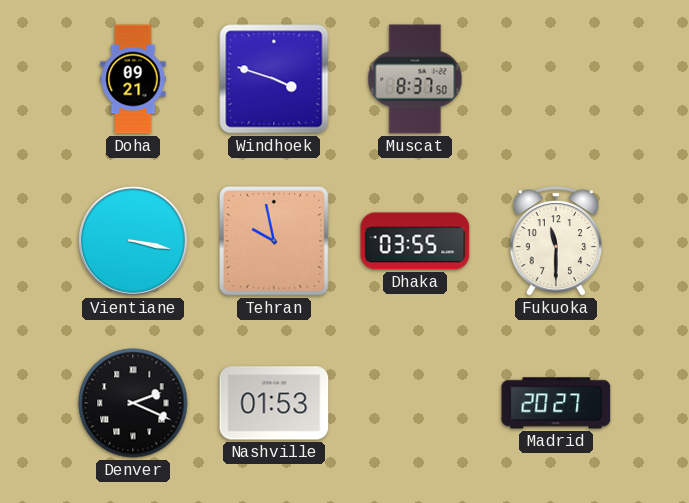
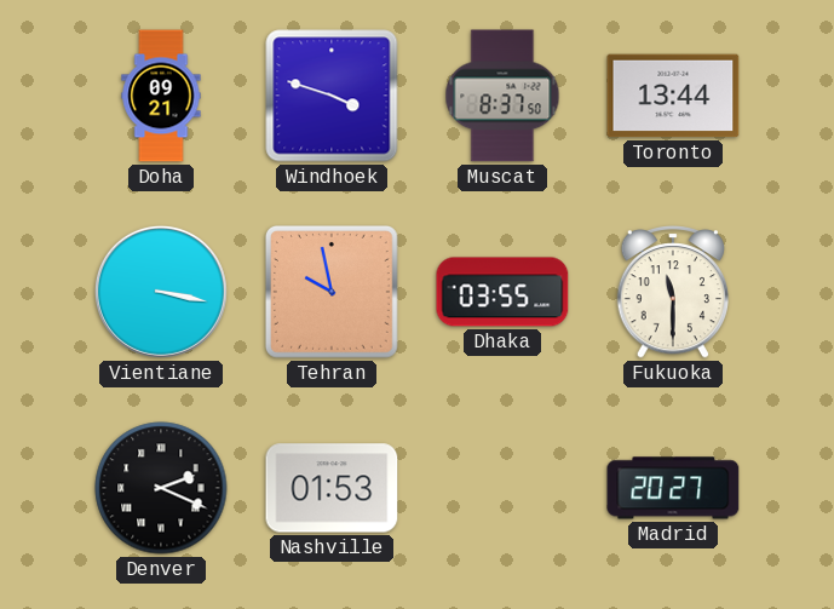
Toronto: none -> 13:44 (673, 96)
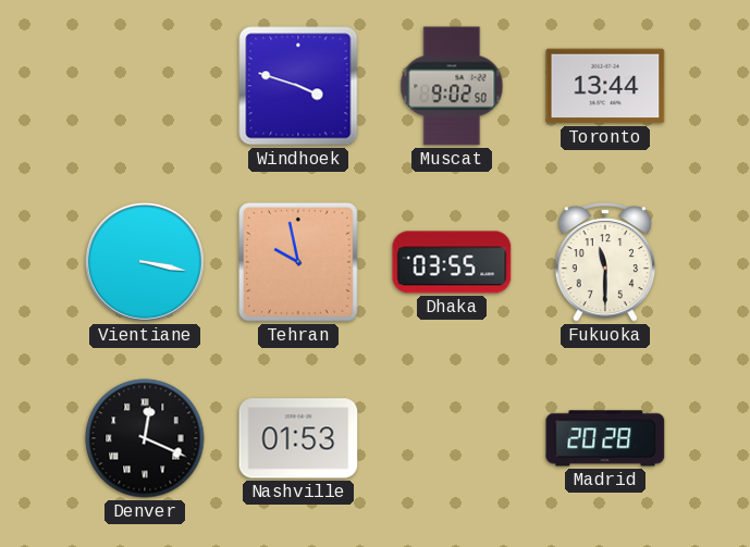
Doha: 09:21 -> none (161, 96)
Muscat: 8:37 -> 9:02 (452, 86)
Denver: 2:19 -> 12:19 (145, 438)
Madrid: 20:27 -> 20:28 (605, 438)
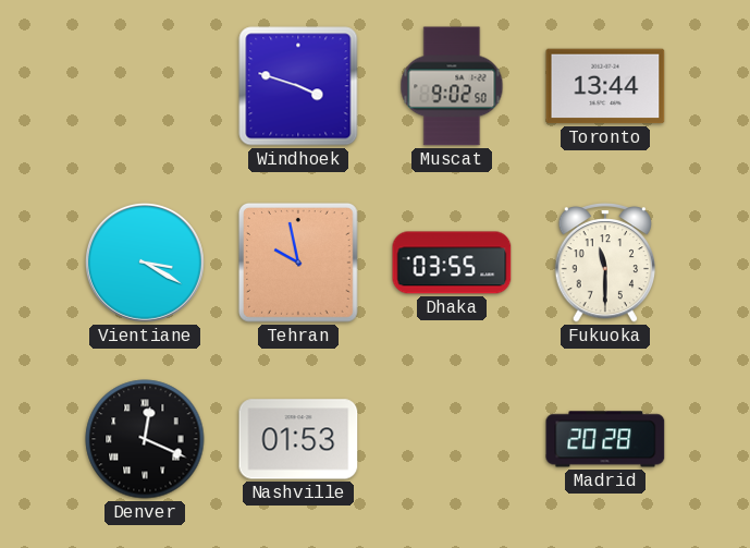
Vientiane: 3:17 -> 3:20 (145, 263)
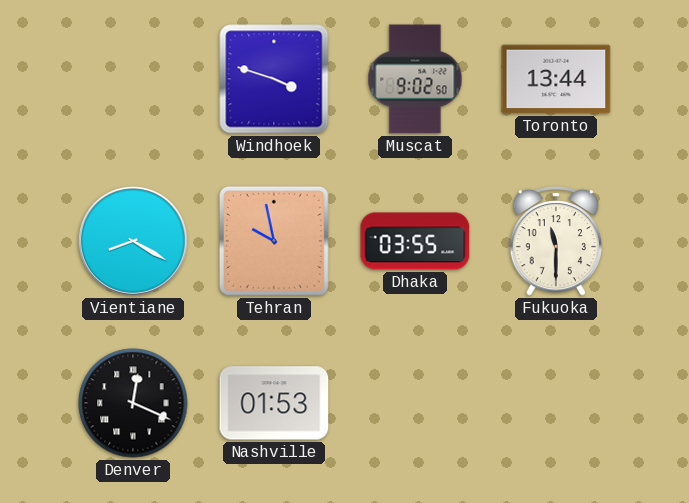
Vientiane: 3:20 -> 8:20 (133, 241)
Madrid: 20:28 -> none (605, 439)
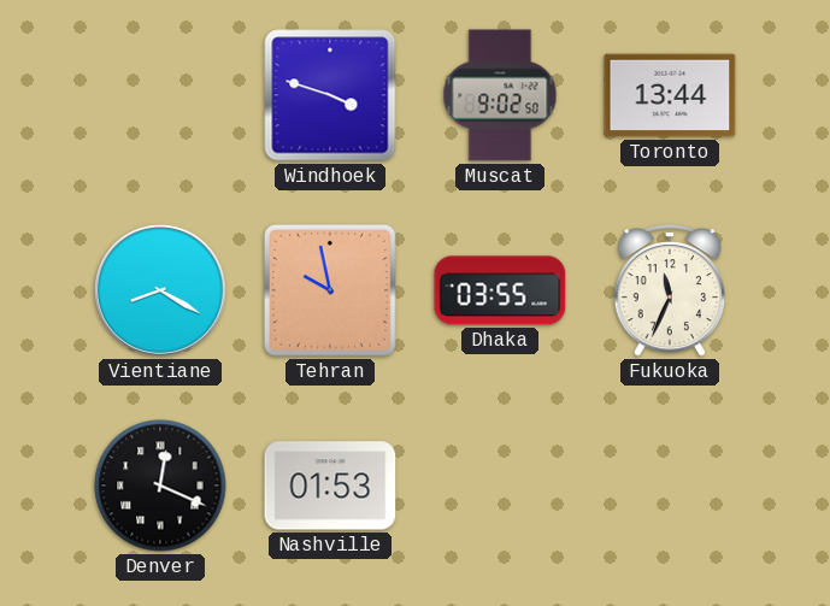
Fukuoka: 11:30 -> 11:34 (670, 292)
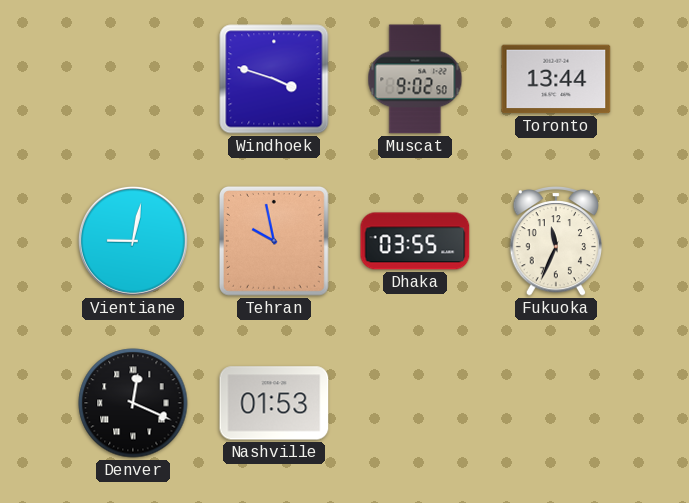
Vientiane: 8:20 -> 9:02 (133, 241)
